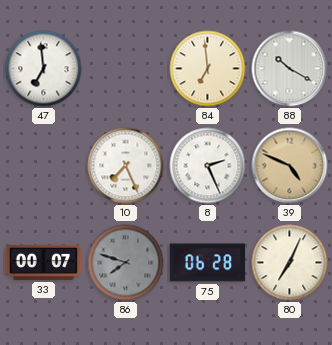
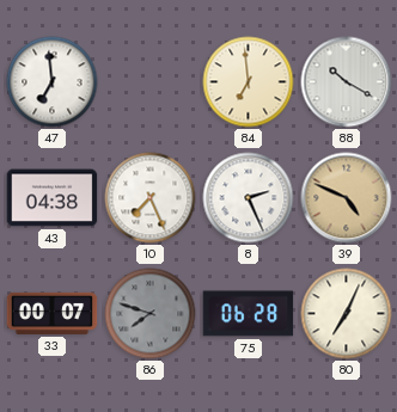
43: none -> 04:38 (53, 198)
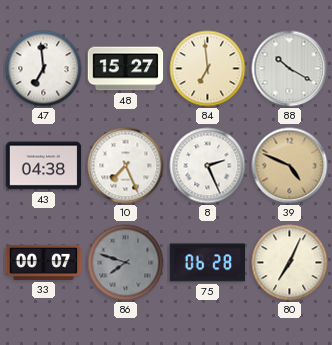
48: none -> 15:27 (126, 69)
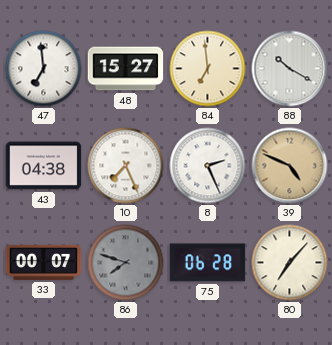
80: 7:04 -> 7:07 (290, 263)
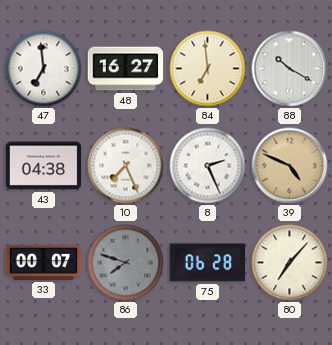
48: 15:27 -> 16:27 (126, 69)
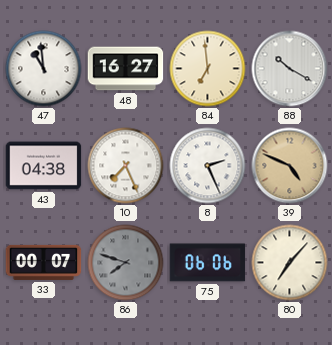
47: 6:59 -> 10:59 (44, 69)
75: 06:28 -> 06:06 (208, 263)
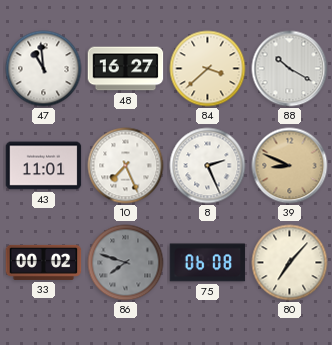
84: 6:59 -> 3:38 (208, 69)
43: 04:38 -> 11:01 (44, 166)
39: 4:49 -> 8:49 (290, 166)
33: 00:07 -> 00:02 (44, 262)
75: 06:06 -> 06:08 (208, 263)
